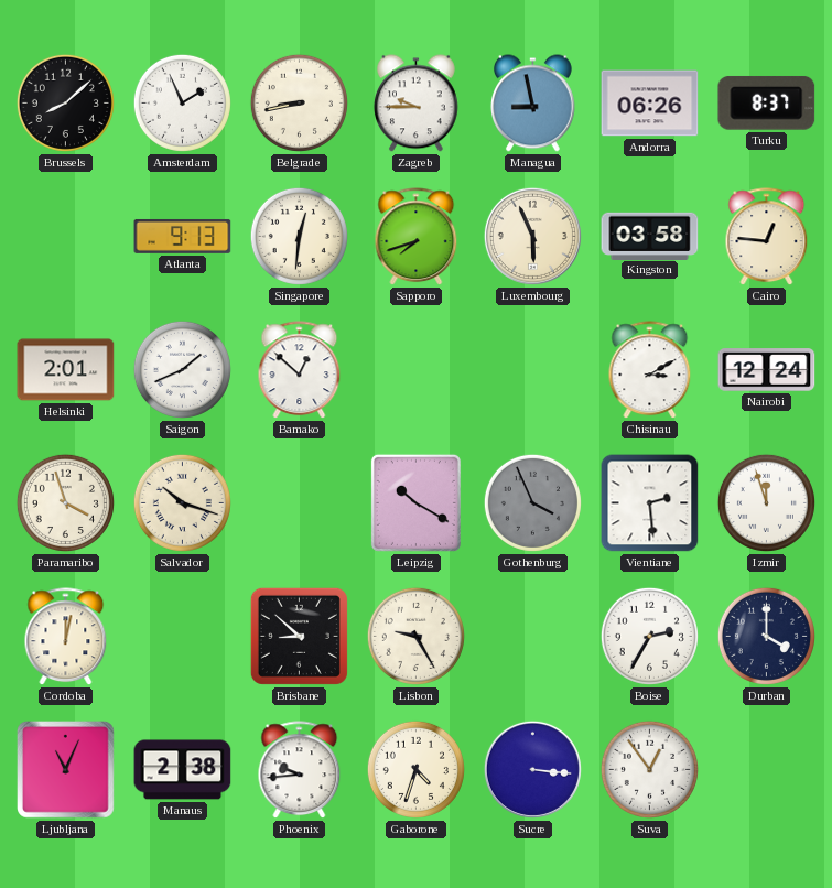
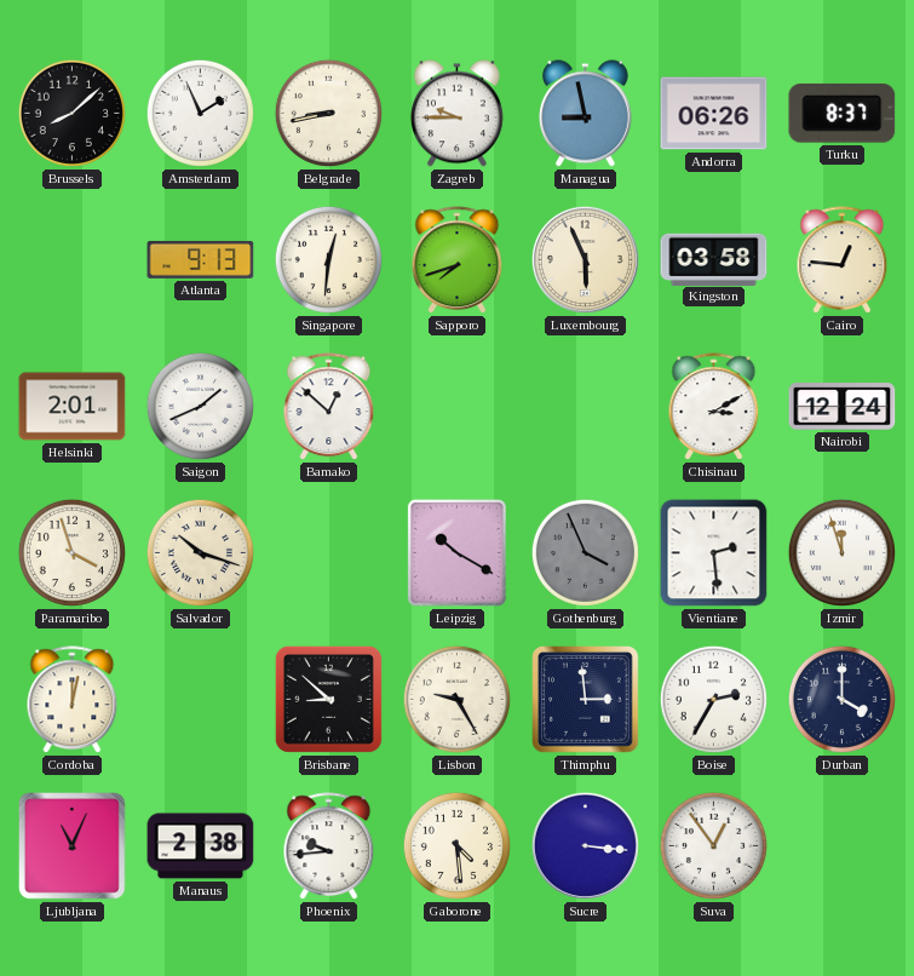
Thimphu: none -> 2:59 (586, 700)
Gaborone: 4:33 -> 4:29 (456, 845)
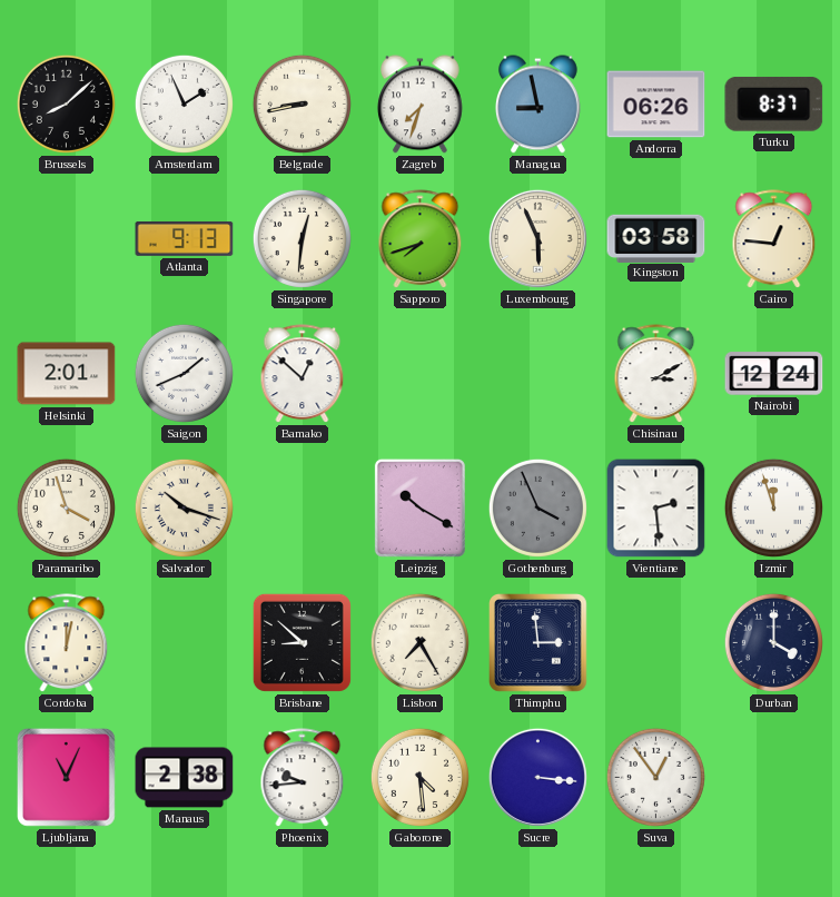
Zagreb: 9:45 -> 7:33 (419, 105)
Lisbon: 9:25 -> 7:25 (419, 642)
Boise: 2:35 -> none (713, 699)
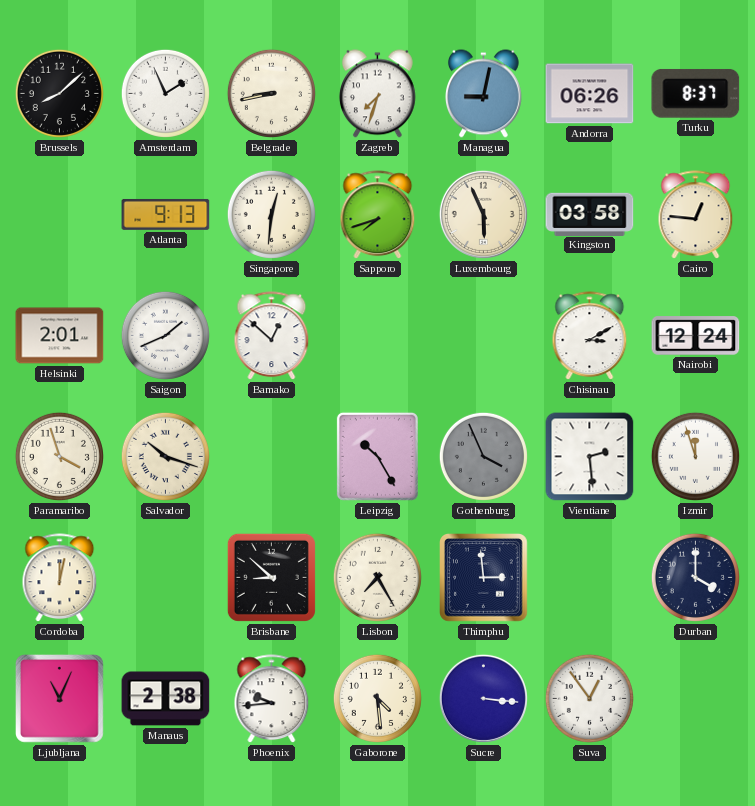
Managua: 8:58 -> 9:02 (483, 94)
Leipzig: 10:20 -> 10:25 (377, 456)
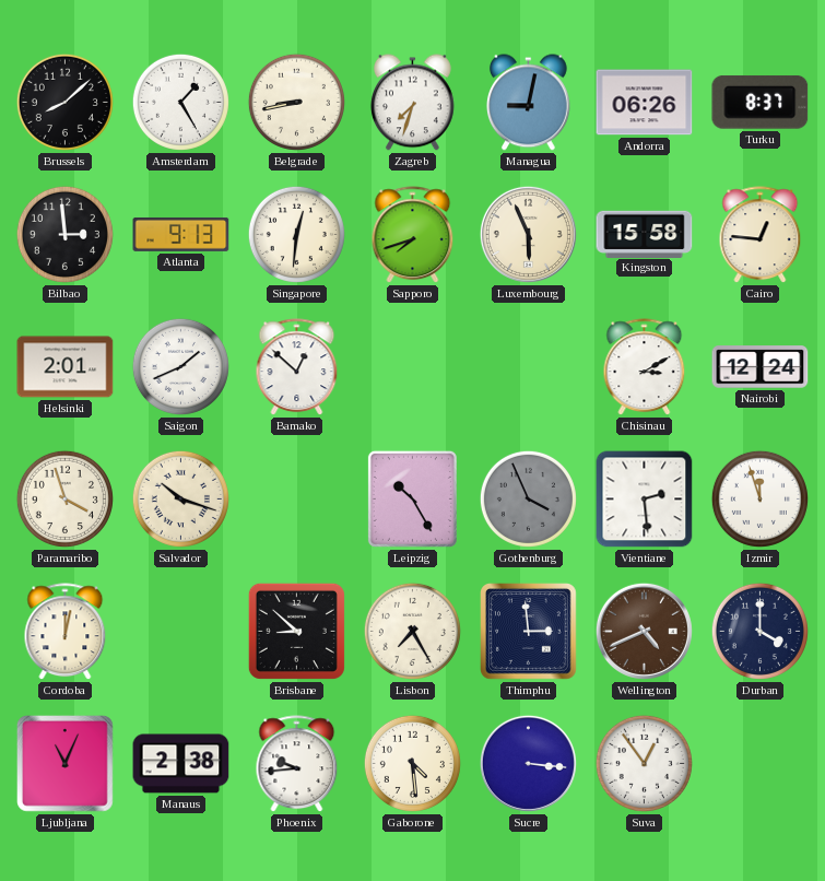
Amsterdam: 1:56 -> 1:25 (180, 102)
Bilbao: none -> 2:59 (64, 234)
Kingston: 03:58 -> 15:58 (645, 234)
Wellington: none -> 4:41 (644, 631)
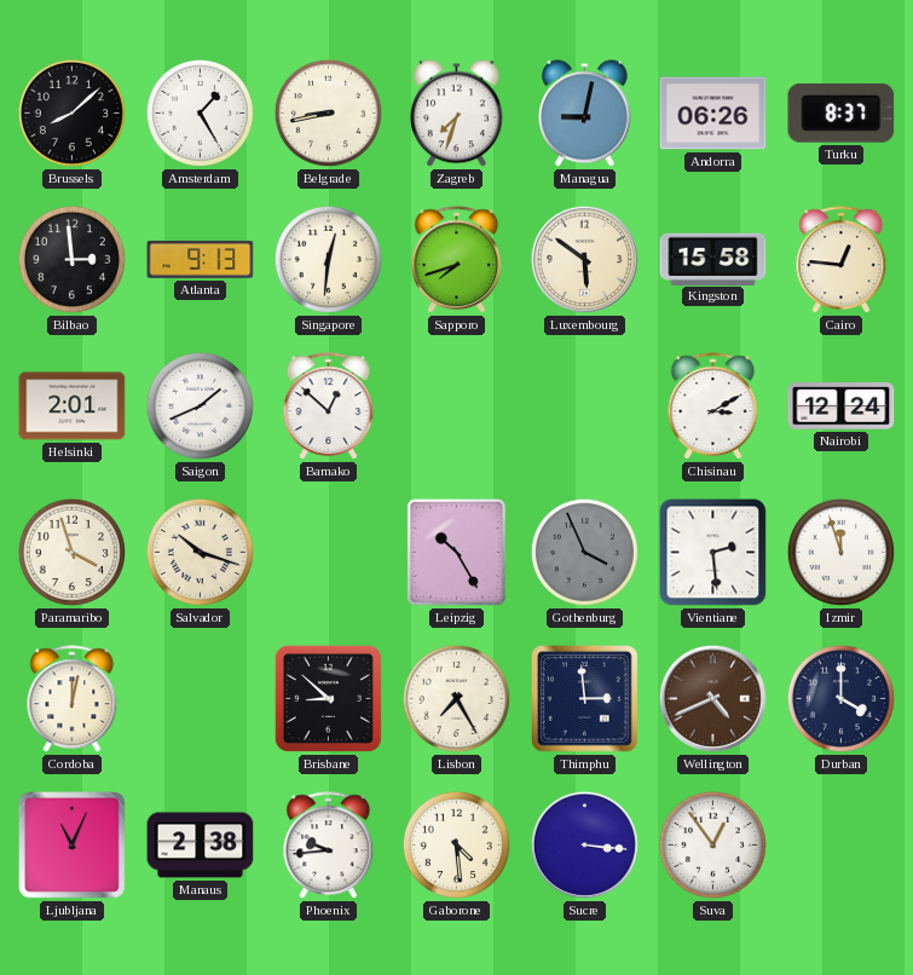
Luxembourg: 5:56 -> 5:51 (584, 259)
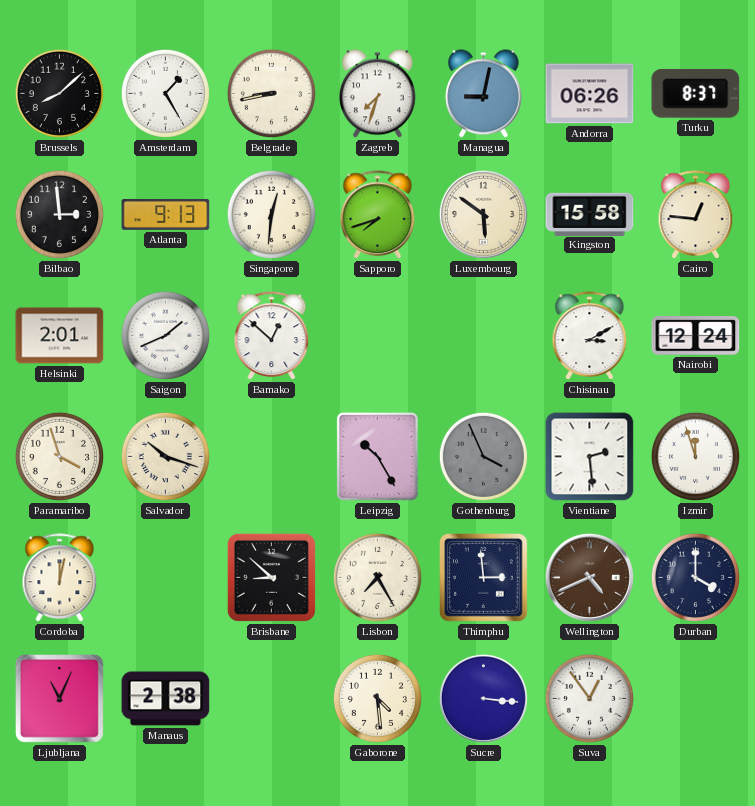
Phoenix: 9:44 -> none (329, 846)
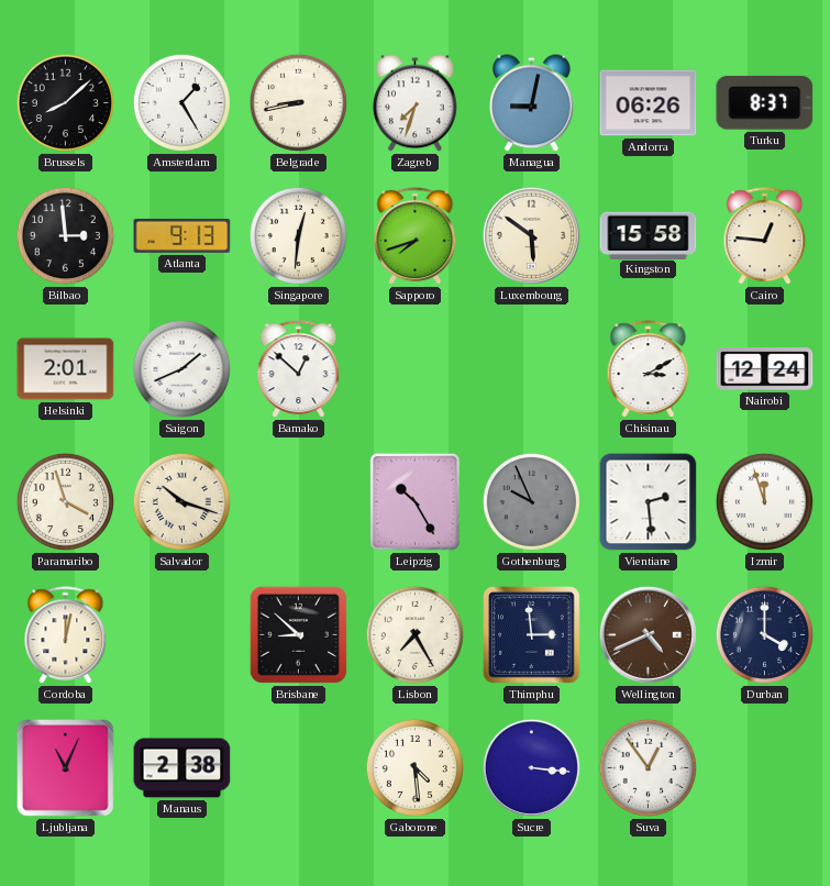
Gothenburg: 3:56 -> 9:56 (531, 501)
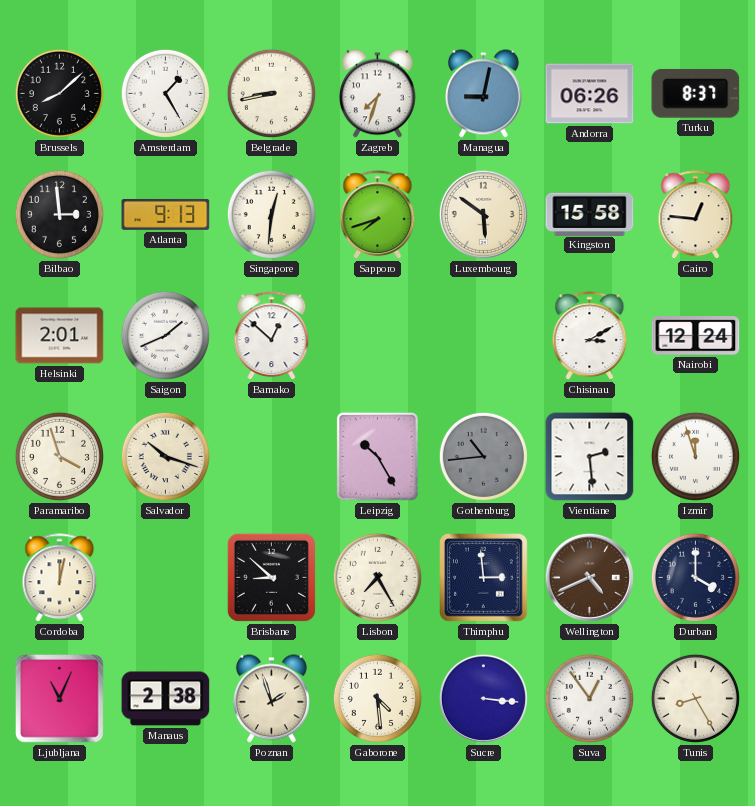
Gothenburg: 9:56 -> 10:44 (483, 456)
Poznan: none -> 1:57 (271, 699)
Tunis: none -> 8:25 (695, 698)
